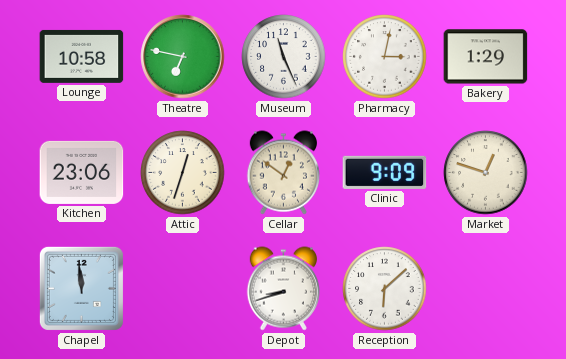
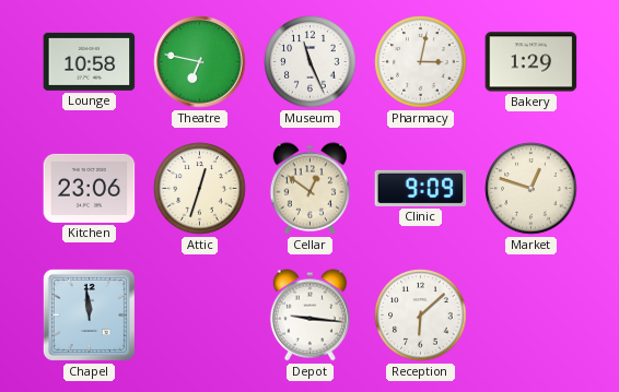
Depot: 8:42 -> 9:16 (309, 316)
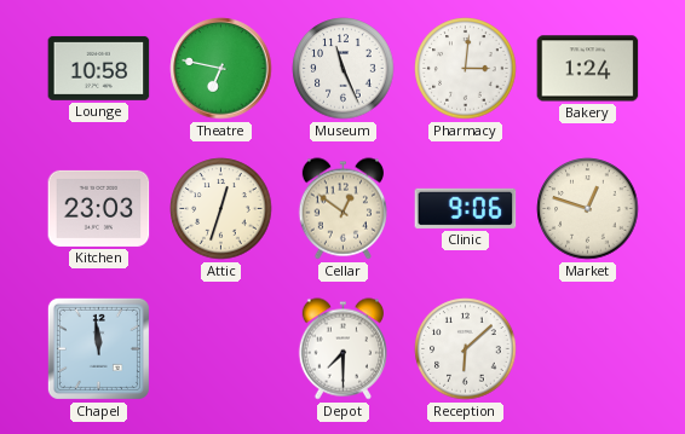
Pharmacy: 3:02 -> 3:01 (466, 69)
Bakery: 1:29 -> 1:24 (588, 69)
Kitchen: 23:06 -> 23:03 (99, 208)
Clinic: 9:09 -> 9:06 (466, 208)
Depot: 9:16 -> 7:30 (342, 349)
